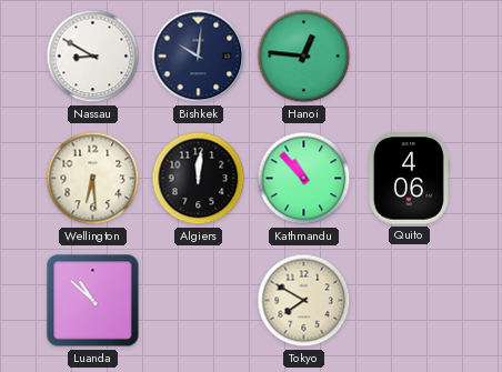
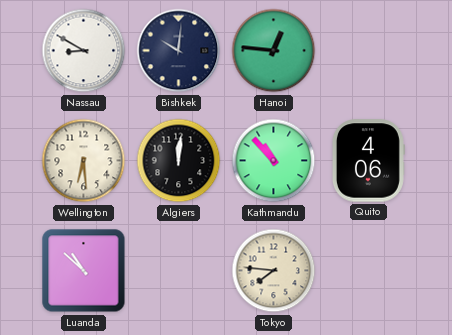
Tokyo: 7:50 -> 7:46 (274, 271)
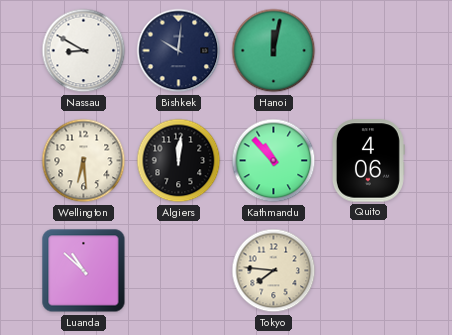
Hanoi: 12:46 -> 12:02 (274, 51)
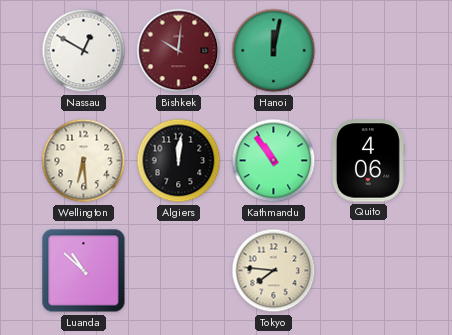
Nassau: 8:50 -> 12:50 (84, 51)
Bishkek dial: navy -> burgundy (179, 51)
Kathmandu: 10:53 -> 10:54 (274, 161)
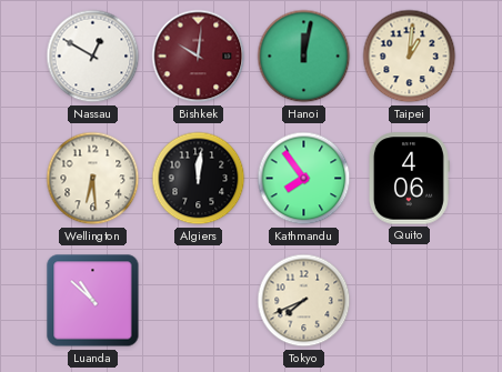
Taipei: none -> 1:01 (410, 57)
Kathmandu: 10:54 -> 7:54 (304, 179)
Tokyo: 7:46 -> 7:41 (304, 301)
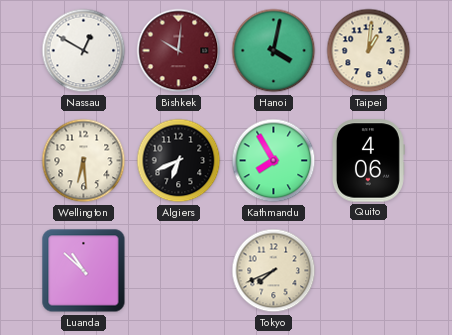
Hanoi: 12:02 -> 4:02 (274, 51)
Algiers: 12:01 -> 6:41 (179, 161)
Kathmandu: 7:54 -> 7:55 (274, 161)
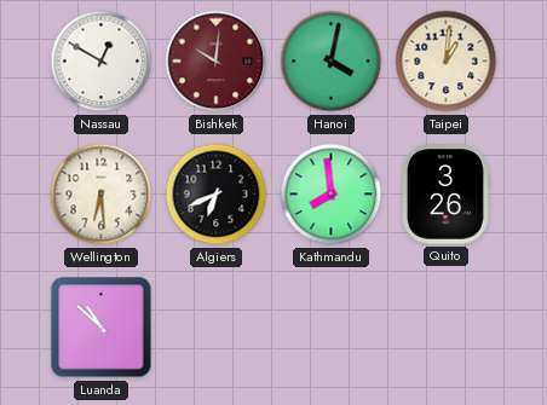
Kathmandu: 7:55 -> 7:59 (332, 195)
Quito: 4:06 -> 3:26 (445, 195)
Tokyo: 7:41 -> none (274, 271)
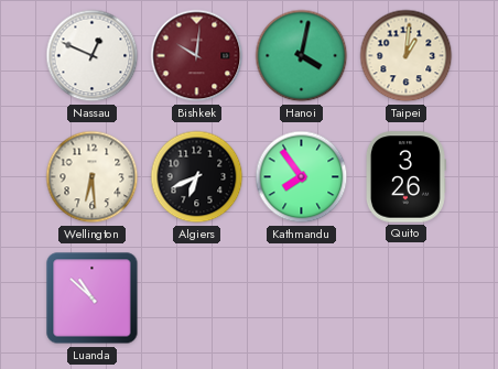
Nassau: 12:50 -> 12:49 (93, 56)
Kathmandu: 7:59 -> 7:54 (302, 177)
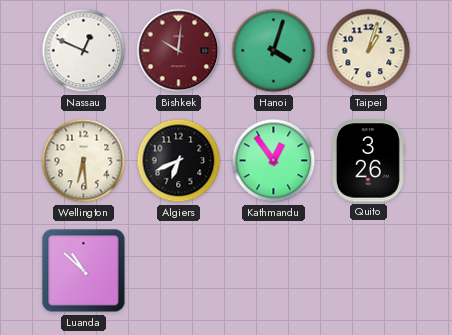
Hanoi: 4:02 -> 4:03 (274, 51)
Taipei: 1:01 -> 1:03 (369, 51)
Kathmandu: 7:54 -> 12:54 (274, 161)
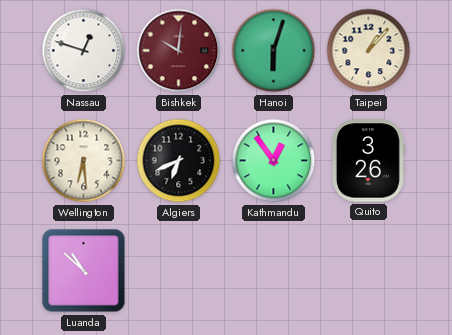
Nassau: 12:49 -> 12:48 (84, 51)
Hanoi: 4:03 -> 6:03 (274, 51)
Taipei: 1:03 -> 1:07 (369, 51)
